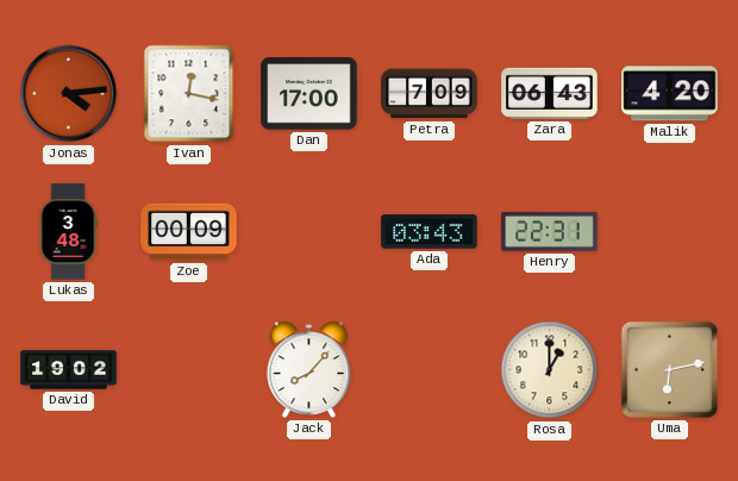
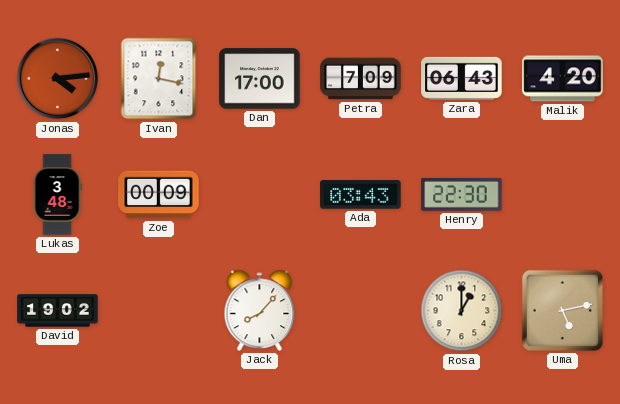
Henry: 22:31 -> 22:30 (462, 194)
Uma: 6:13 -> 5:13 (562, 310)
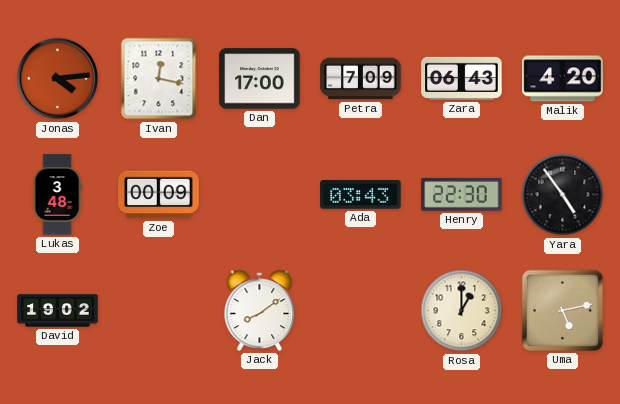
Yara: none -> 4:54 (563, 195)
Jack: 8:07 -> 8:09 (260, 310)
